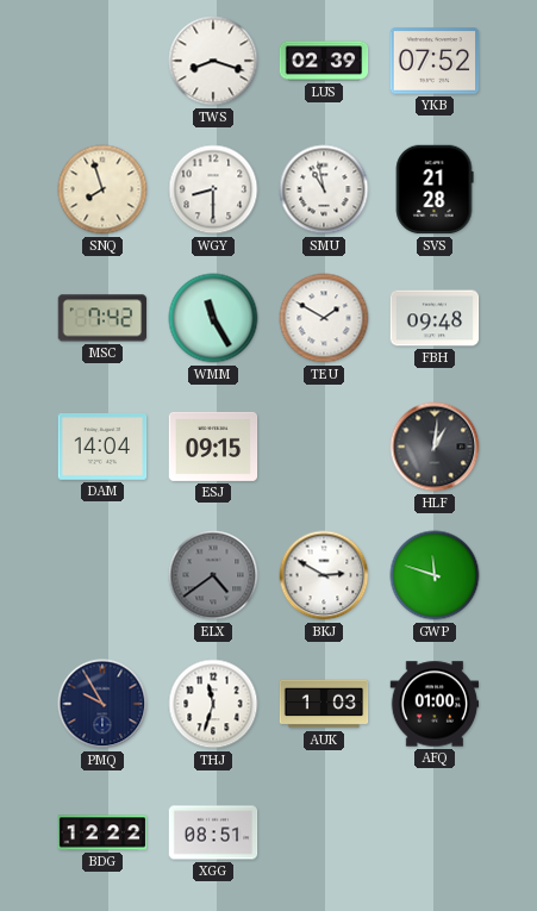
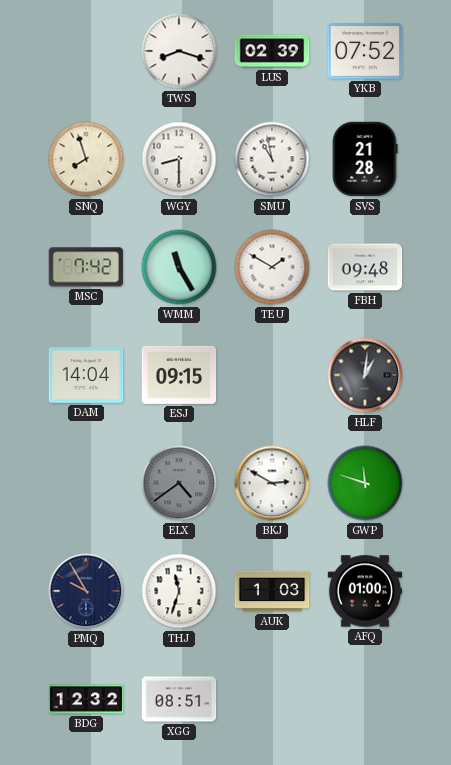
BDG: 12:22 -> 12:32 (86, 699)
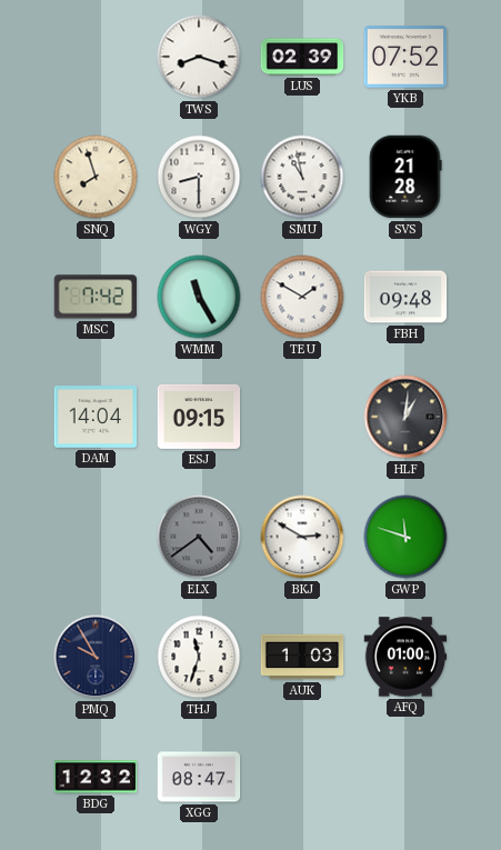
XGG: 08:51 -> 08:47 (199, 777)
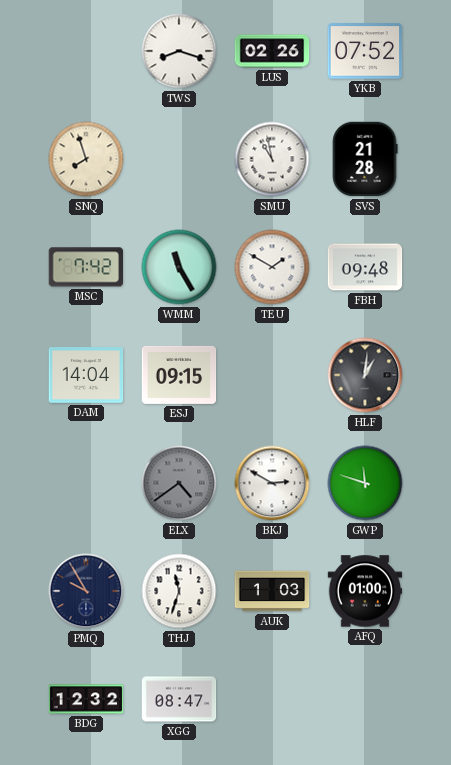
LUS: 02:39 -> 02:26 (272, 51)
WGY: 8:30 -> none (199, 177)
